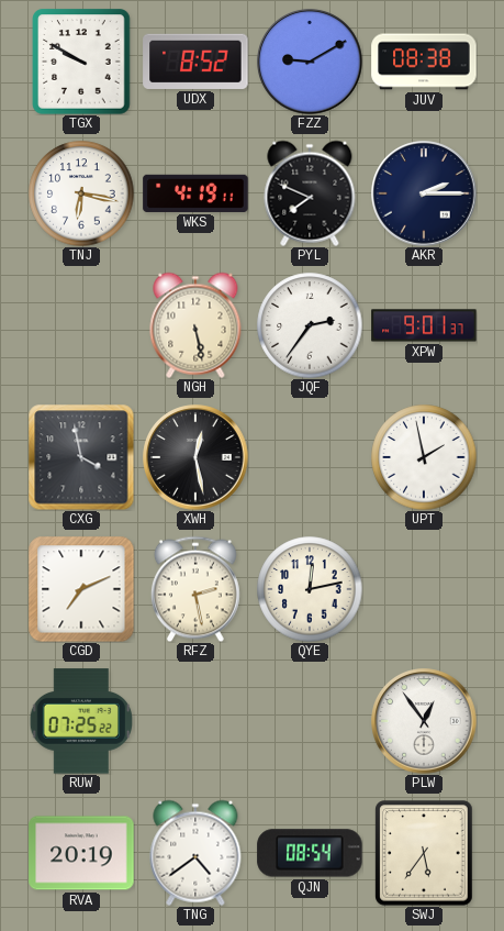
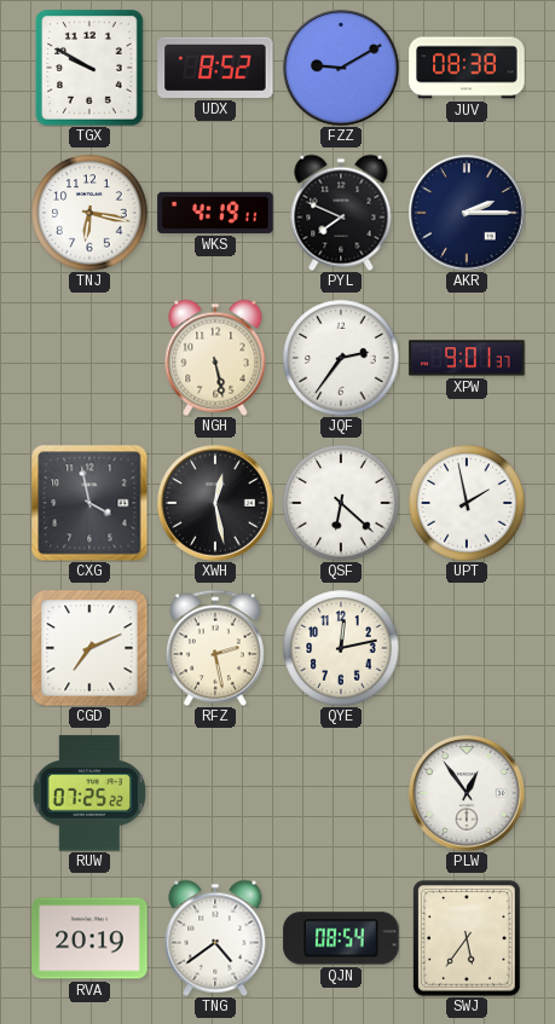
QSF: none -> 6:22 (341, 503)
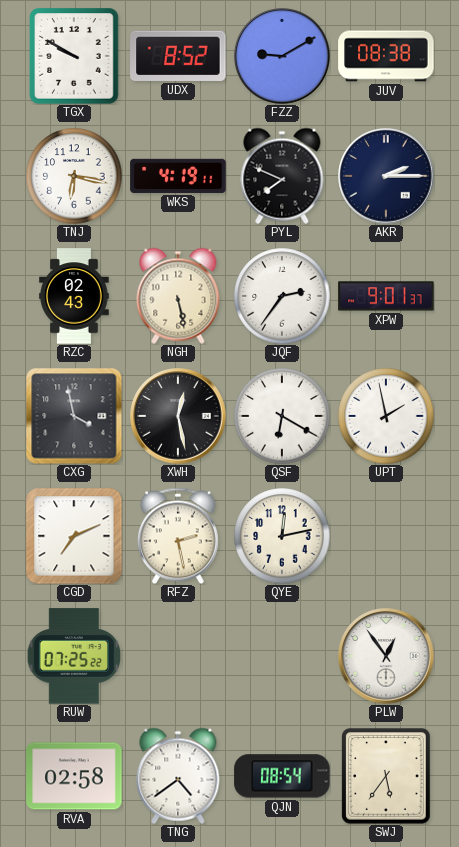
RZC: none -> 02:43 (74, 296)
QSF: 6:22 -> 6:20 (282, 416)
RVA: 20:19 -> 02:58 (74, 776)
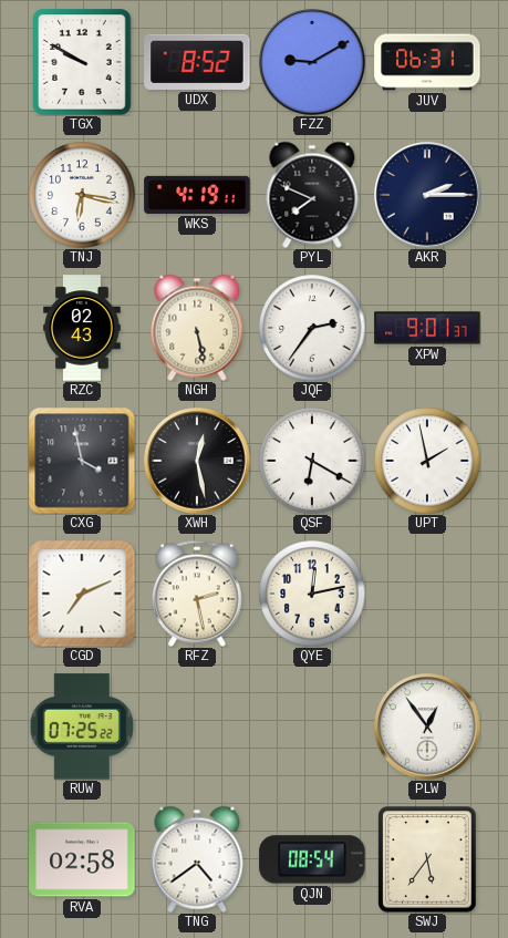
JUV: 08:38 -> 06:31 (427, 62)
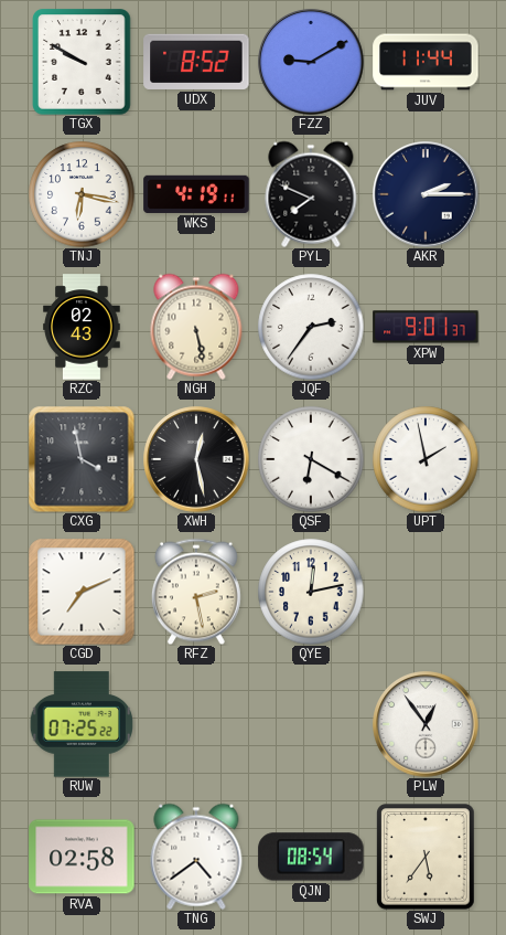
JUV: 06:31 -> 11:44 (426, 62)
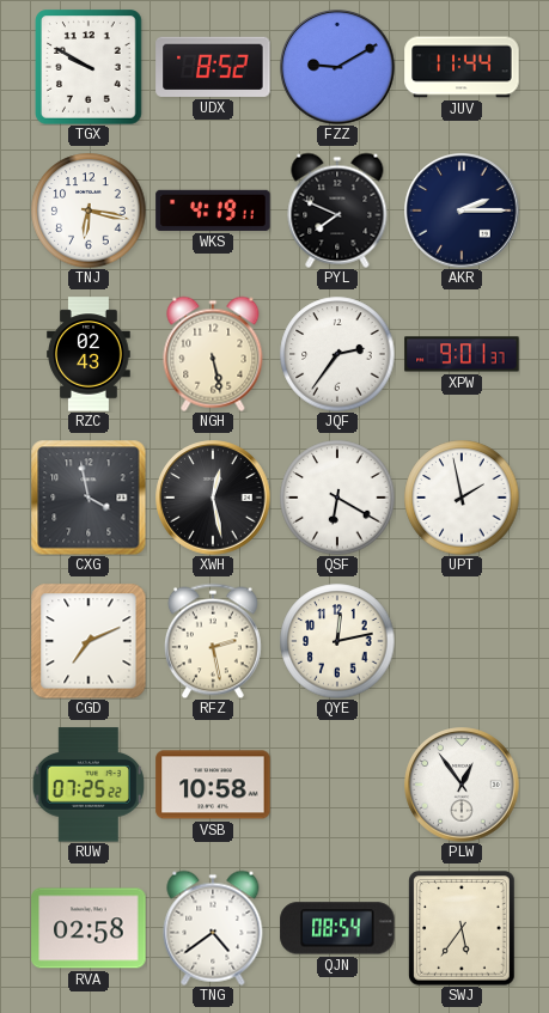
VSB: none -> 10:58 (213, 785)
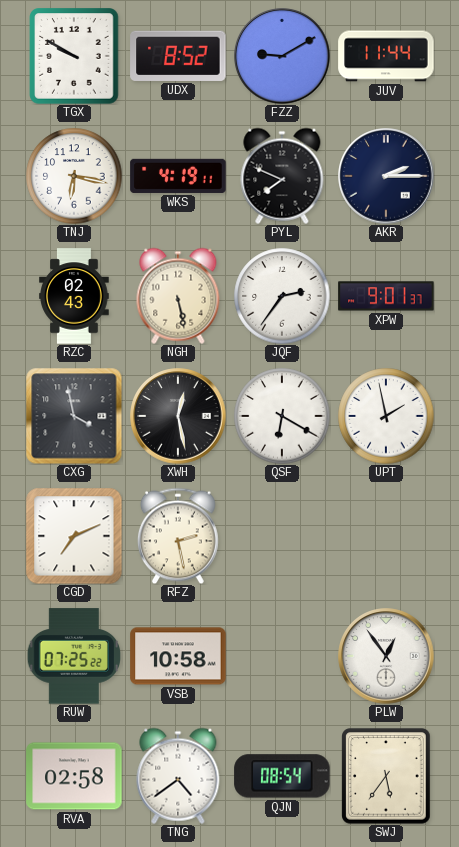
QYE: 12:13 -> none (337, 641)
